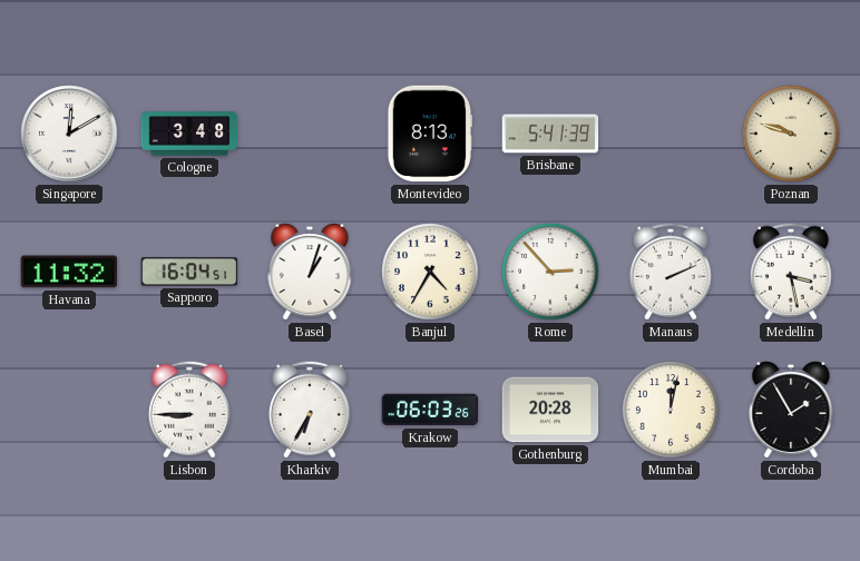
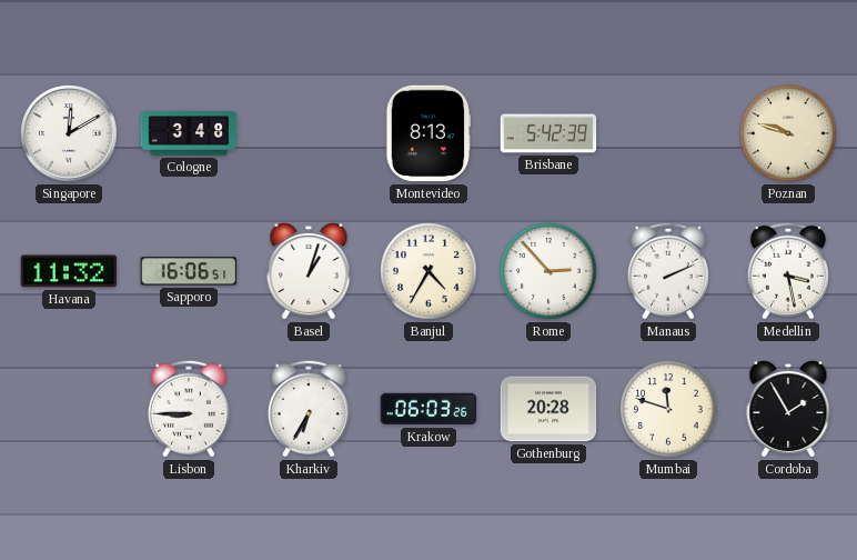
Brisbane: 5:41 -> 5:42 (548, 133)
Sapporo: 16:04 -> 16:06 (189, 271)
Mumbai: 12:02 -> 11:48 (668, 409)
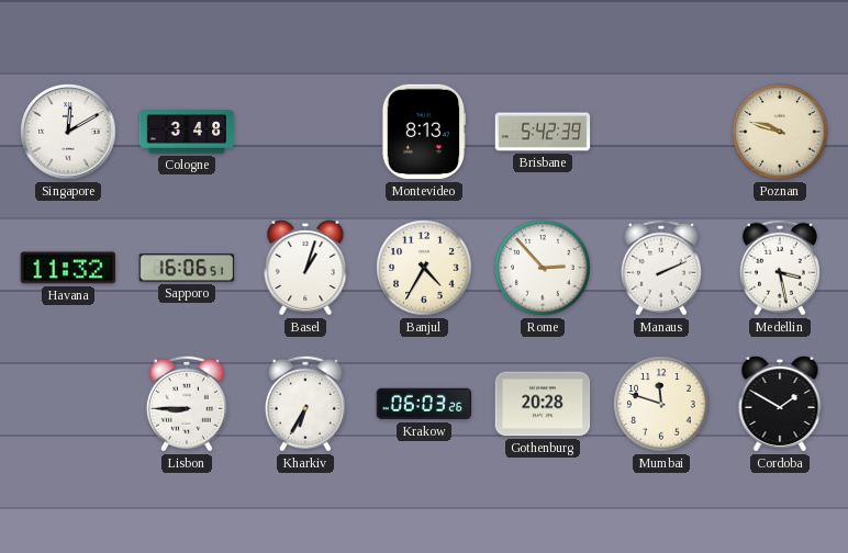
Cordoba: 1:55 -> 1:50 (780, 404)
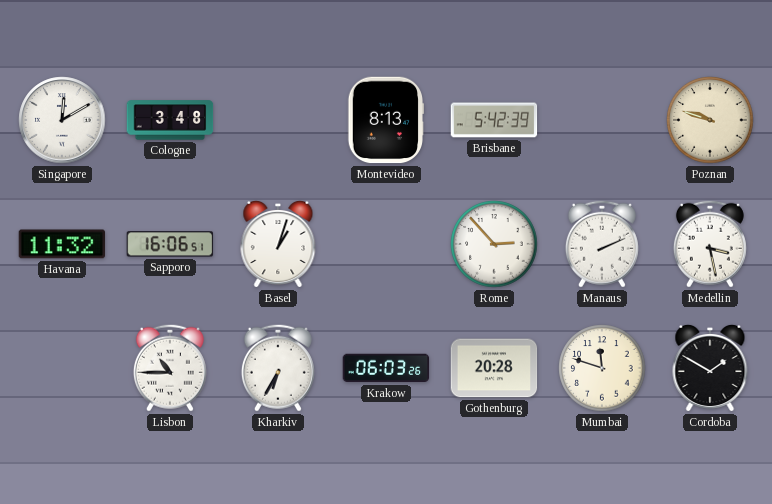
Banjul: 4:35 -> none (424, 268)
Lisbon: 8:45 -> 10:45 (170, 368)
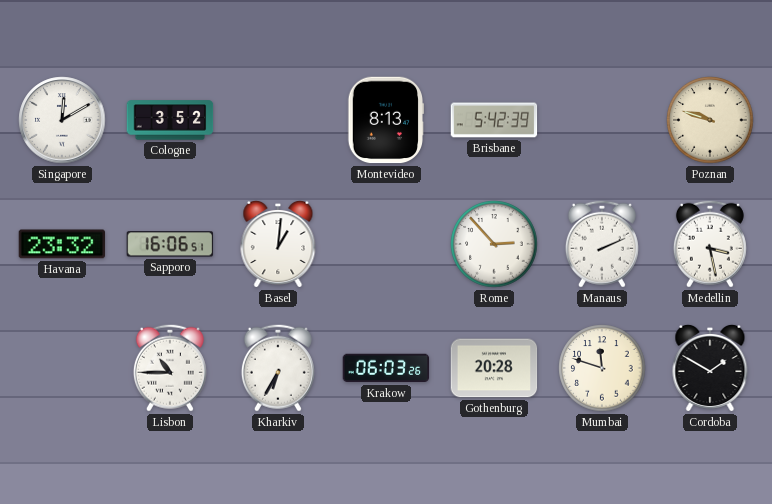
Cologne: 3:48 -> 3:52 (170, 120)
Havana: 11:32 -> 23:32 (62, 244)
Basel: 1:03 -> 1:01 (278, 244)
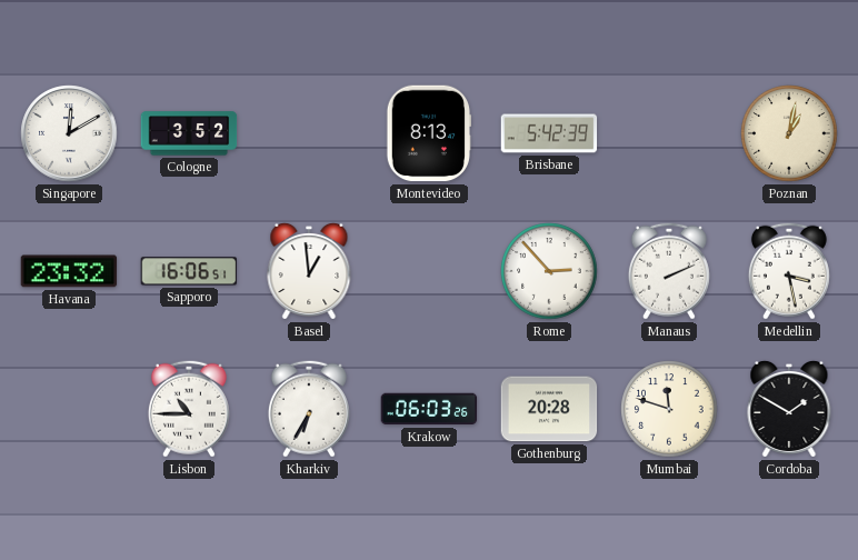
Poznan: 9:48 -> 1:02 (789, 133)
Basel: 1:01 -> 12:59 (309, 271)
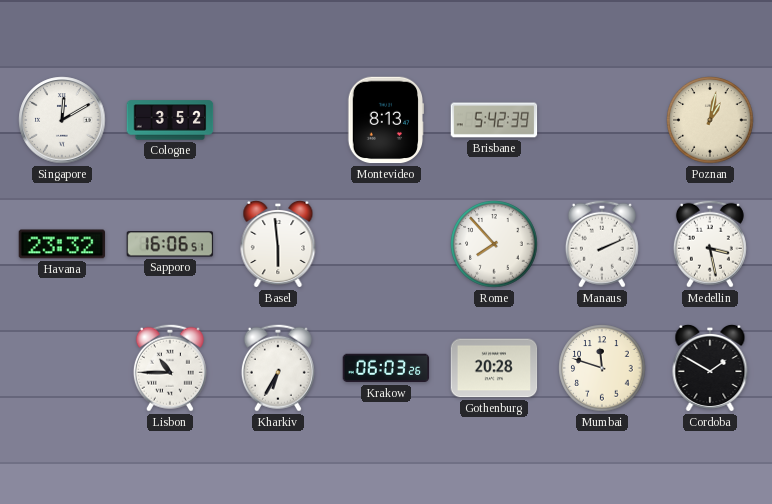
Basel: 12:59 -> 5:59 (278, 244)
Rome: 2:53 -> 7:53 (494, 244)
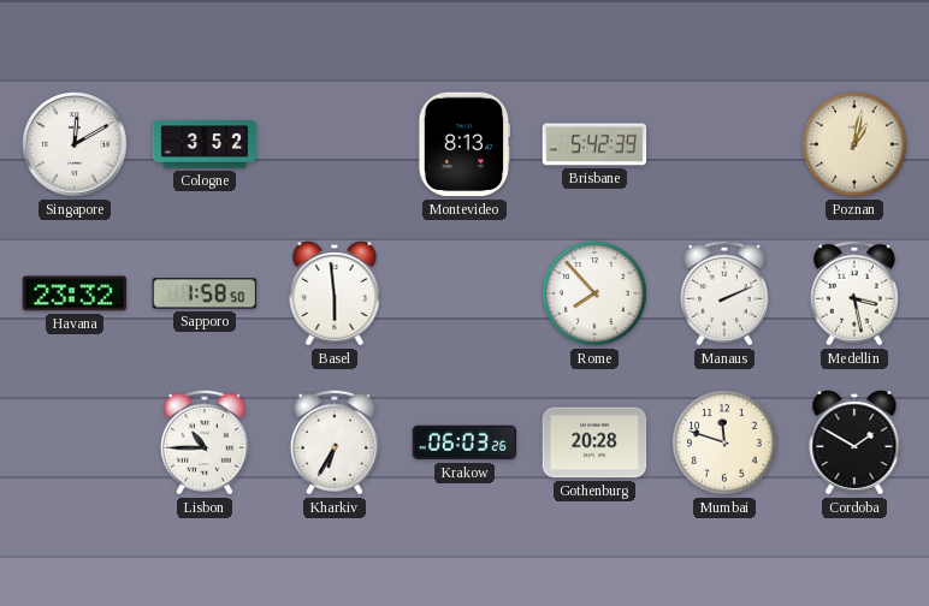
Sapporo: 16:06 -> 1:58 (205, 293)
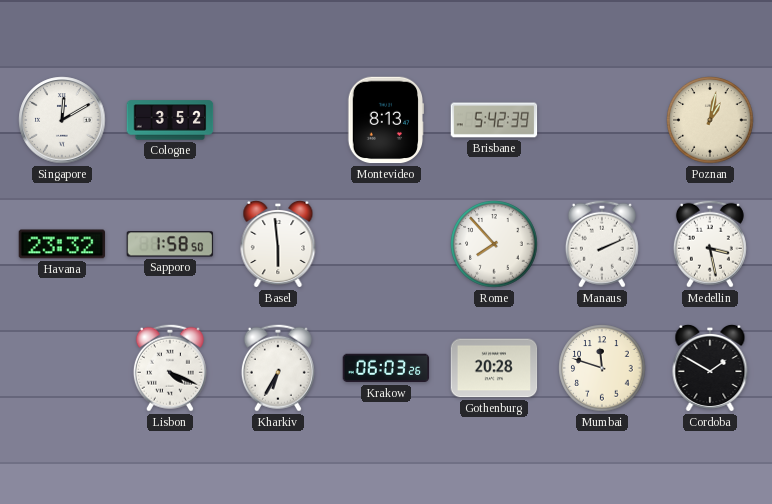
Lisbon: 10:45 -> 4:19 (170, 368)
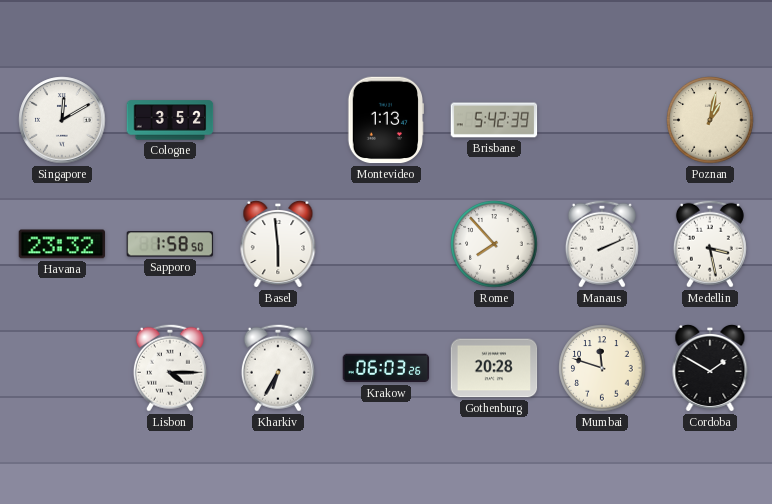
Montevideo: 8:13 -> 1:13 (386, 120)
Lisbon: 4:19 -> 4:15 (170, 368)
